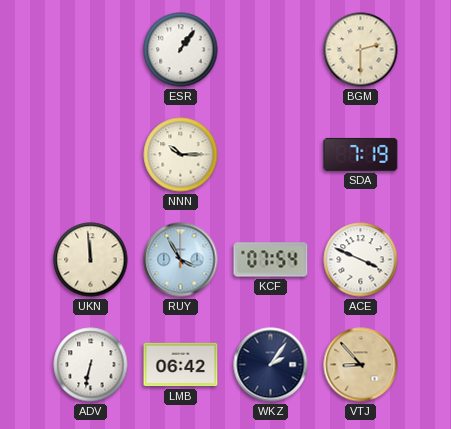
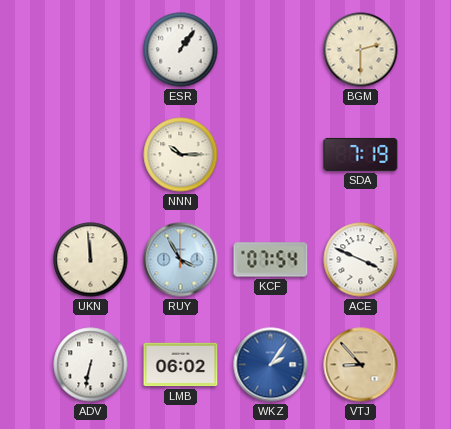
LMB: 06:42 -> 06:02 (181, 365)
WKZ dial: navy -> blue (271, 365)
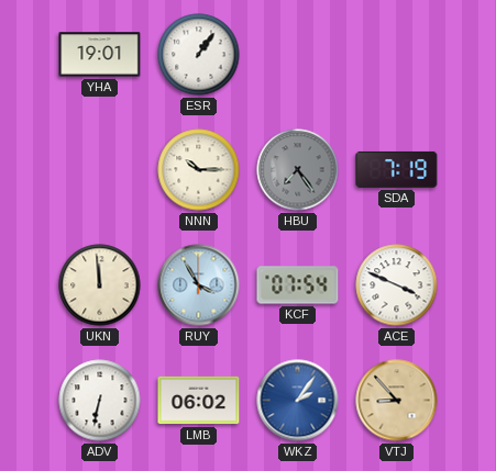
YHA: none -> 19:01 (100, 55)
BGM: 2:30 -> none (361, 50)
HBU: none -> 7:24 (298, 170)
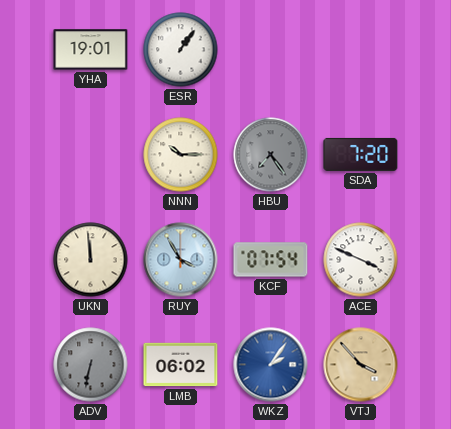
SDA: 7:19 -> 7:20 (361, 154)
ADV dial: white -> grey (91, 365)
VTJ: 8:53 -> 3:53 (361, 365)
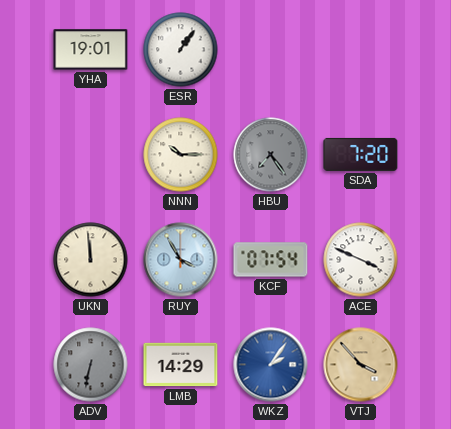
LMB: 06:02 -> 14:29 (181, 365)
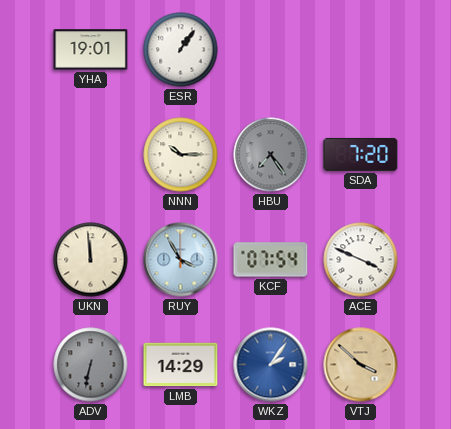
VTJ: 3:53 -> 3:52 (361, 365)
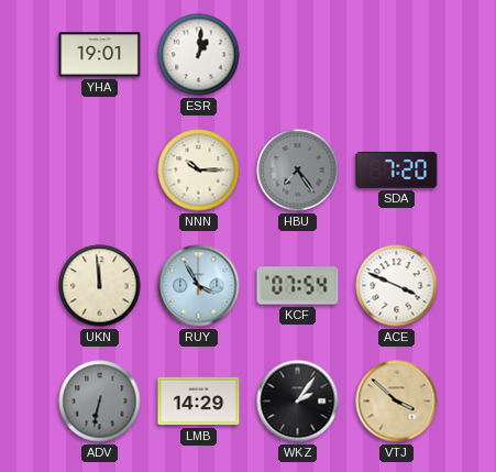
ESR: 1:06 -> 1:01 (199, 55)
WKZ dial: blue -> black (298, 402)
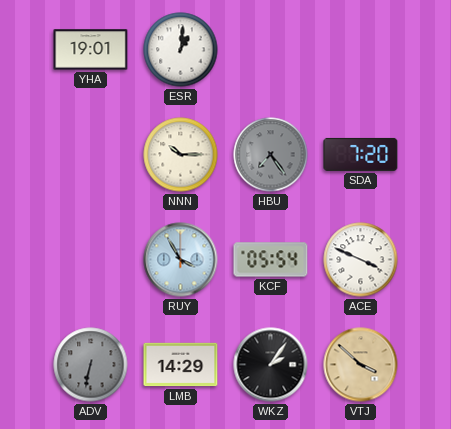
UKN: 11:59 -> none (100, 286)
KCF: 07:54 -> 05:54 (271, 260)
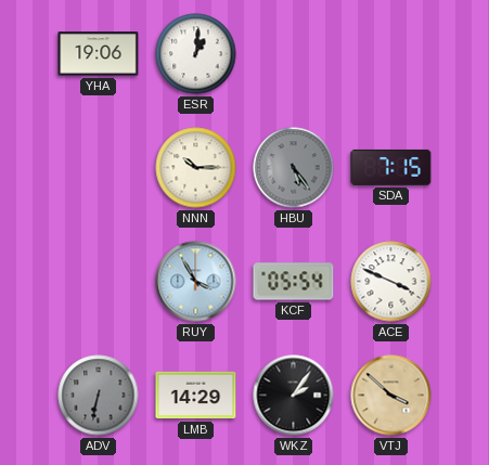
YHA: 19:01 -> 19:06 (99, 54)
HBU: 7:24 -> 5:24 (294, 168)
SDA: 7:20 -> 7:15 (391, 167)
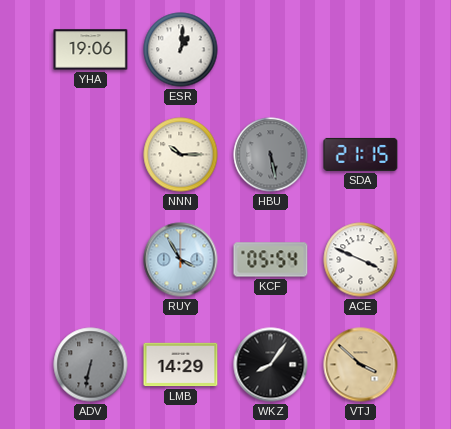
HBU: 5:24 -> 5:28 (271, 155)
SDA: 7:15 -> 21:15 (361, 154)
WKZ: 2:06 -> 8:06 (271, 365)
